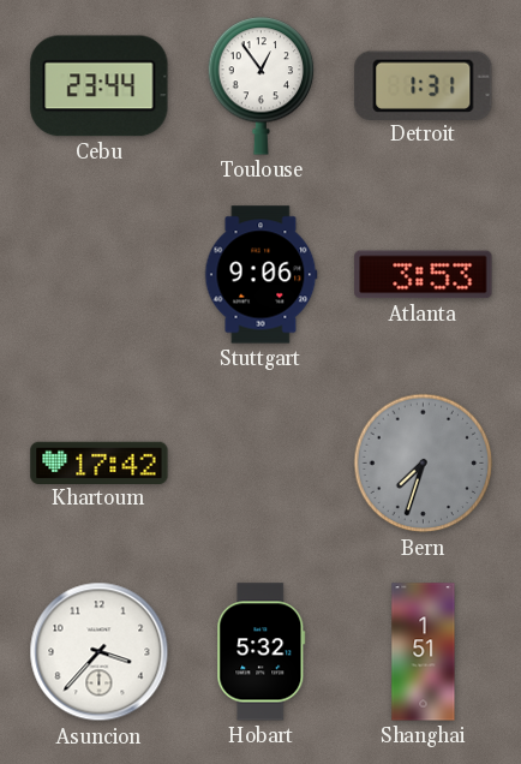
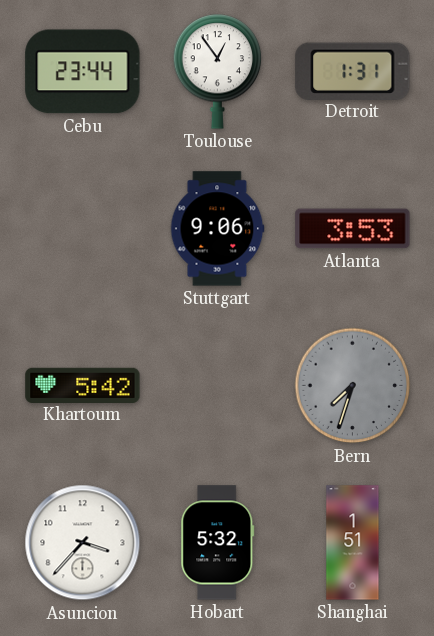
Khartoum: 17:42 -> 5:42 (83, 385)
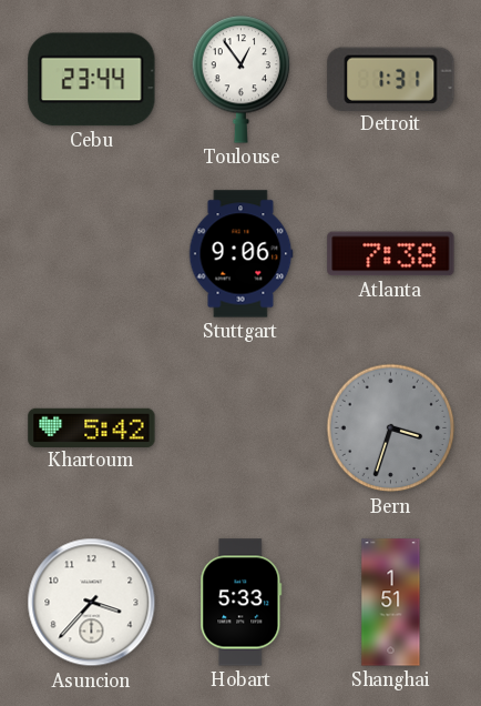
Atlanta: 3:53 -> 7:38 (391, 254)
Bern: 7:33 -> 3:33 (391, 428)
Hobart: 5:32 -> 5:33 (242, 603)
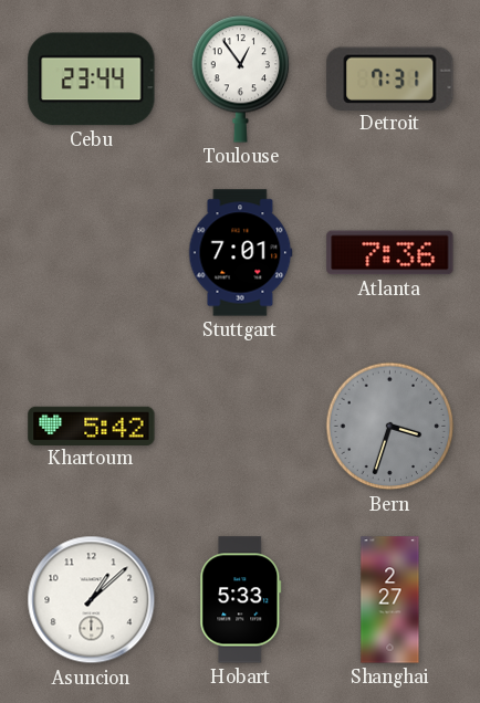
Detroit: 1:31 -> 7:31 (390, 78)
Stuttgart: 9:06 -> 7:01 (240, 253)
Atlanta: 7:38 -> 7:36 (390, 253)
Asuncion: 3:37 -> 1:08 (92, 600)
Shanghai: 1:51 -> 2:27 (390, 600)
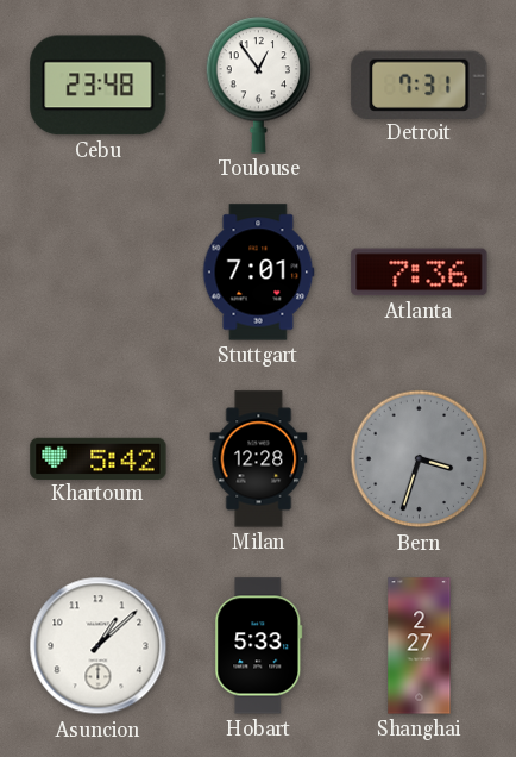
Cebu: 23:44 -> 23:48 (99, 86)
Milan: none -> 12:28 (259, 459)
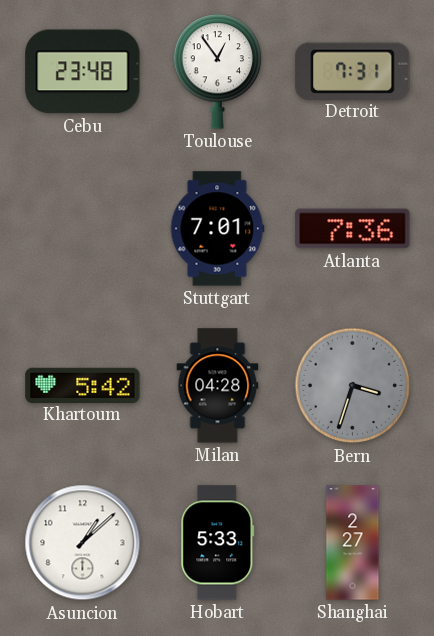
Milan: 12:28 -> 04:28 (218, 386)
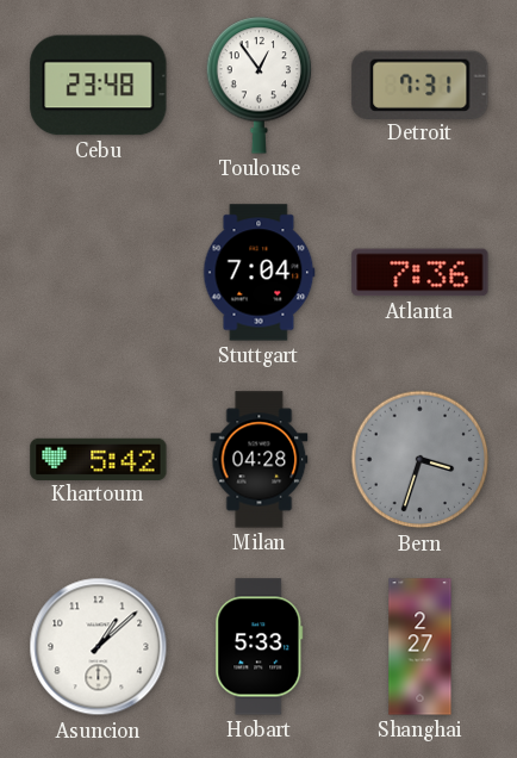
Stuttgart: 7:01 -> 7:04 (258, 273)
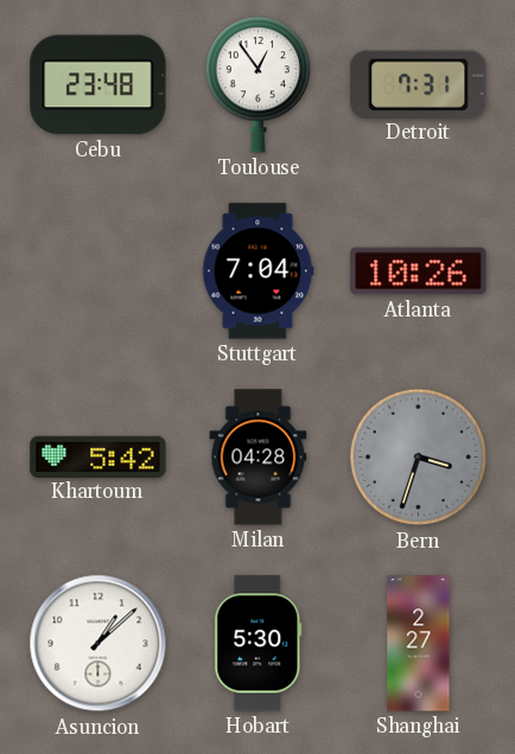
Atlanta: 7:36 -> 10:26 (419, 271)
Hobart: 5:33 -> 5:30 (259, 644)
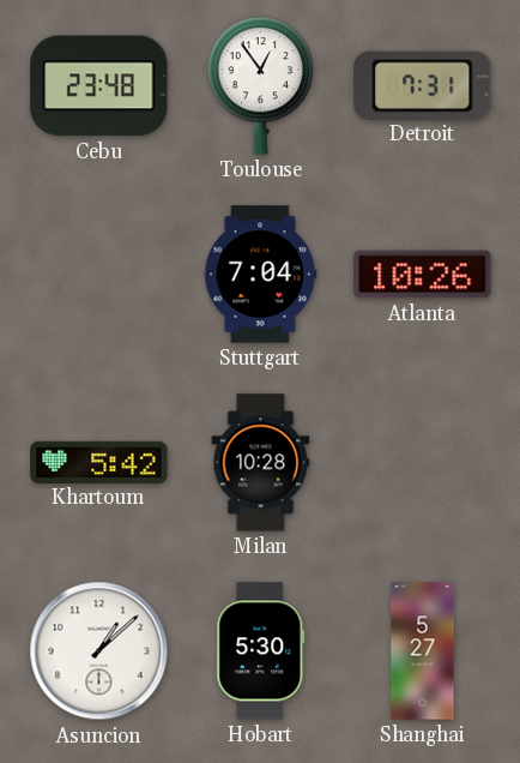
Milan: 04:28 -> 10:28 (261, 463)
Bern: 3:33 -> none (419, 458)
Shanghai: 2:27 -> 5:27 (423, 651)
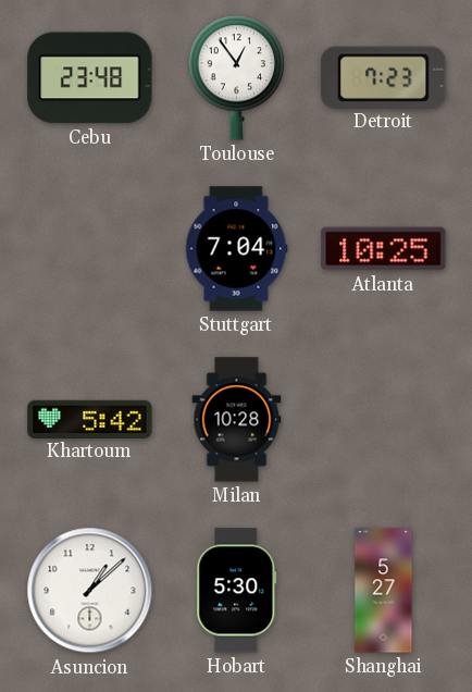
Detroit: 7:31 -> 7:23 (384, 77)
Atlanta: 10:26 -> 10:25 (384, 249)
